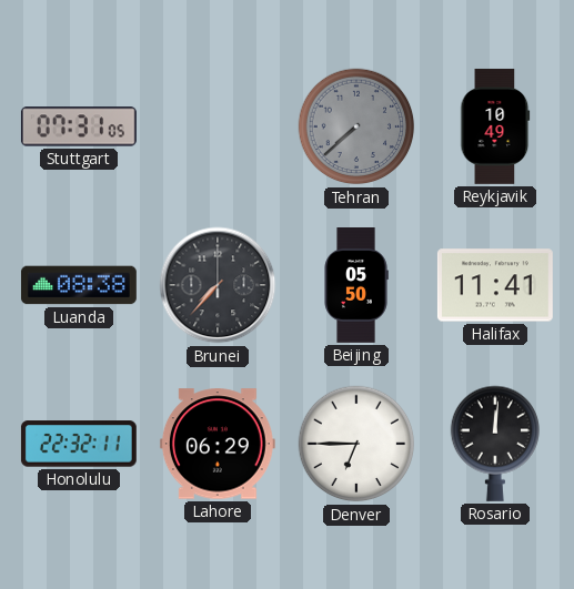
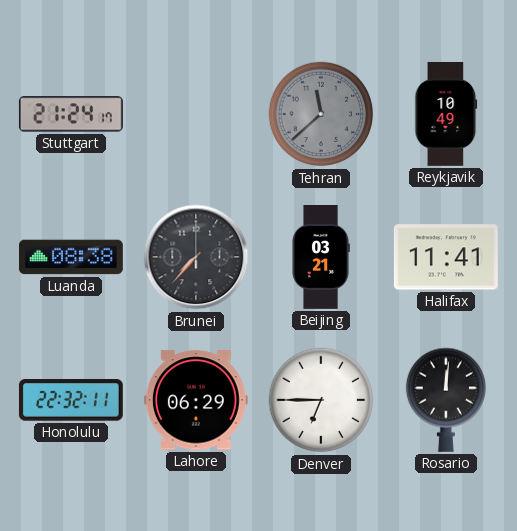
Stuttgart: 07:31 -> 21:24 (71, 114)
Tehran: 7:38 -> 11:38 (321, 114)
Beijing: 05:50 -> 03:21 (321, 258)
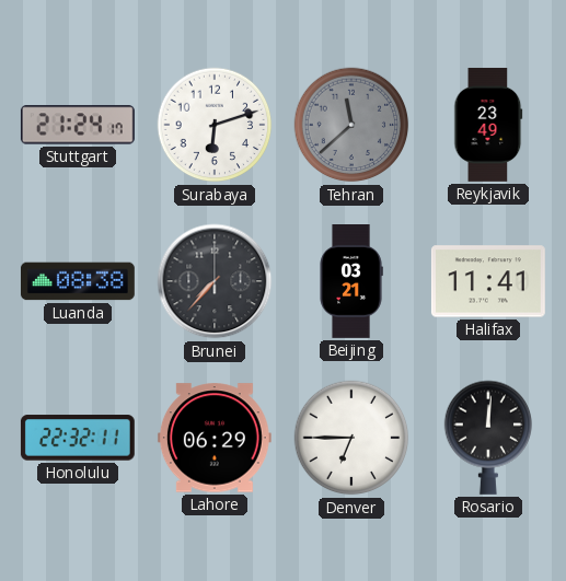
Surabaya: none -> 6:12 (215, 125)
Reykjavik: 10:49 -> 23:49 (488, 125)
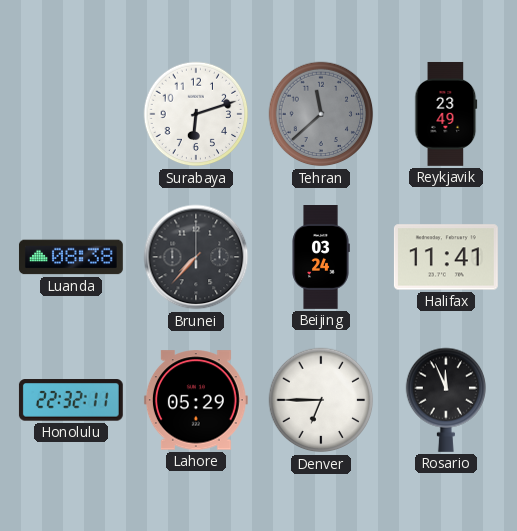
Stuttgart: 21:24 -> none (78, 125)
Beijing: 03:21 -> 03:24 (321, 258)
Lahore: 06:29 -> 05:29 (196, 400)
Rosario: 12:01 -> 11:56 (445, 400)
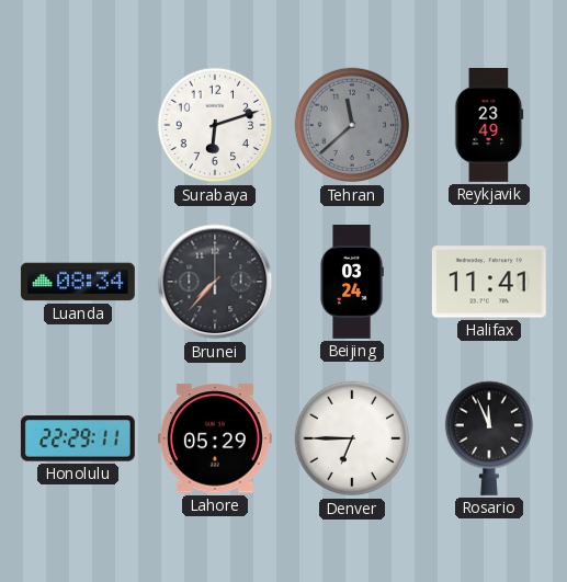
Luanda: 08:38 -> 08:34 (78, 282)
Honolulu: 22:32 -> 22:29 (78, 438)
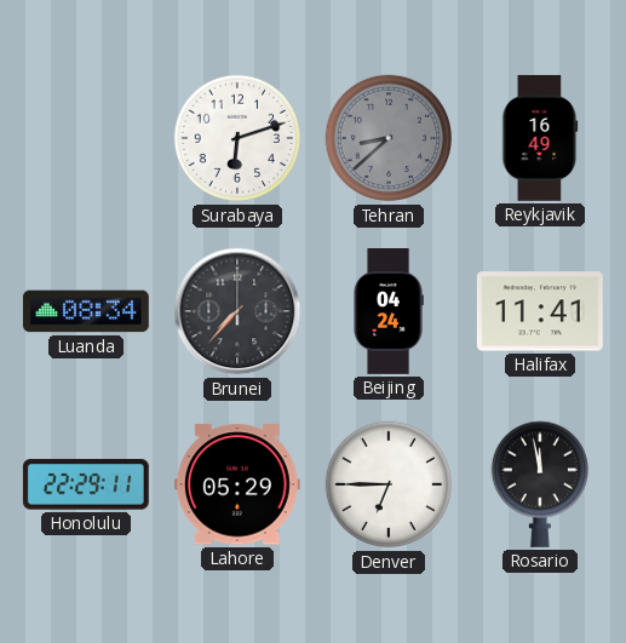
Tehran: 11:38 -> 8:38 (389, 138)
Reykjavik: 23:49 -> 16:49 (540, 138)
Beijing: 03:24 -> 04:24 (389, 312)
Rosario: 11:56 -> 11:58 (539, 484)
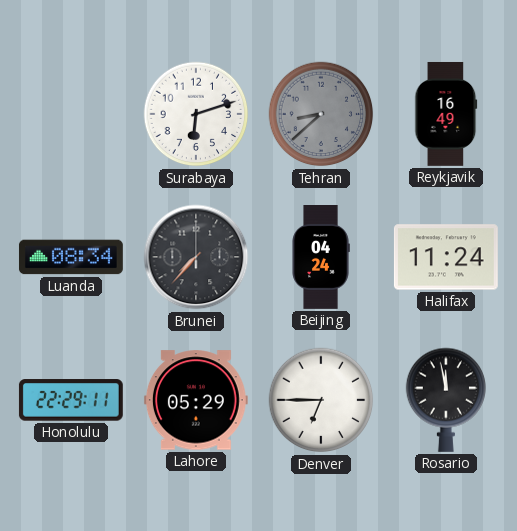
Halifax: 11:41 -> 11:24 (446, 257)
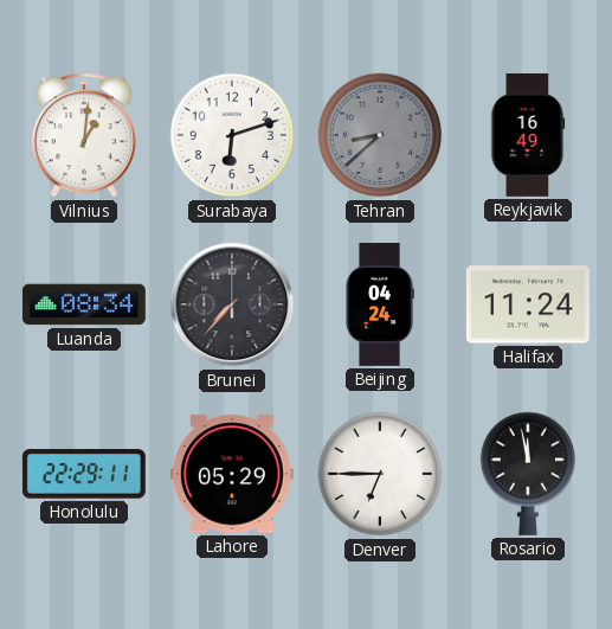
Vilnius: none -> 1:01 (84, 135)
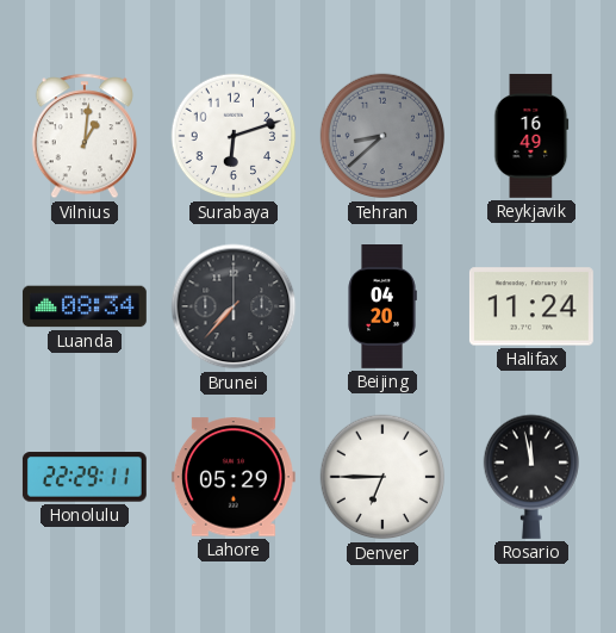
Beijing: 04:24 -> 04:20 (382, 308)
